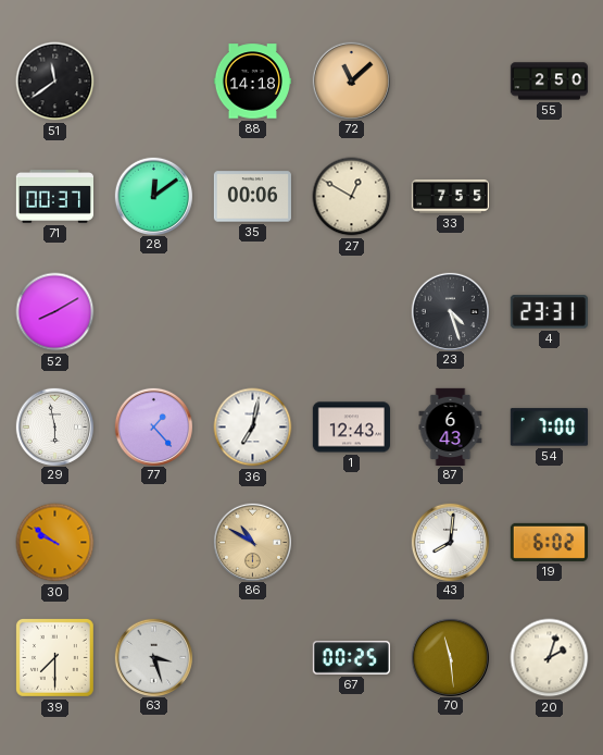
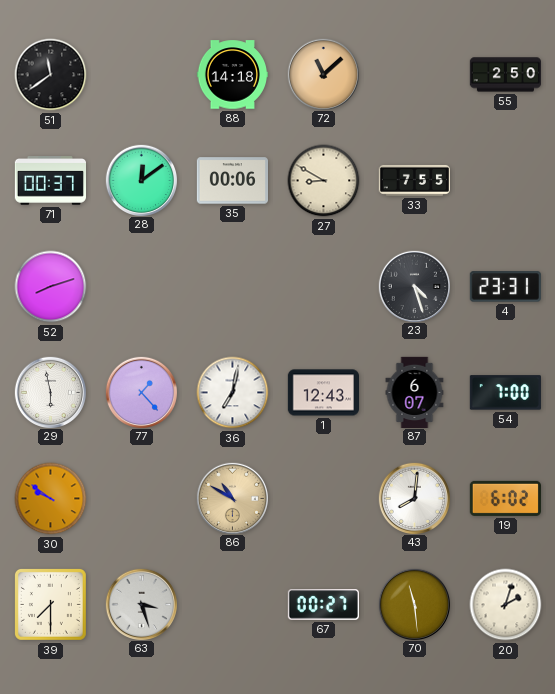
27: 12:50 -> 8:50 (324, 181)
52: 8:10 -> 8:12 (51, 287)
87: 6:43 -> 6:07 (415, 392)
67: 00:25 -> 00:27 (323, 605)
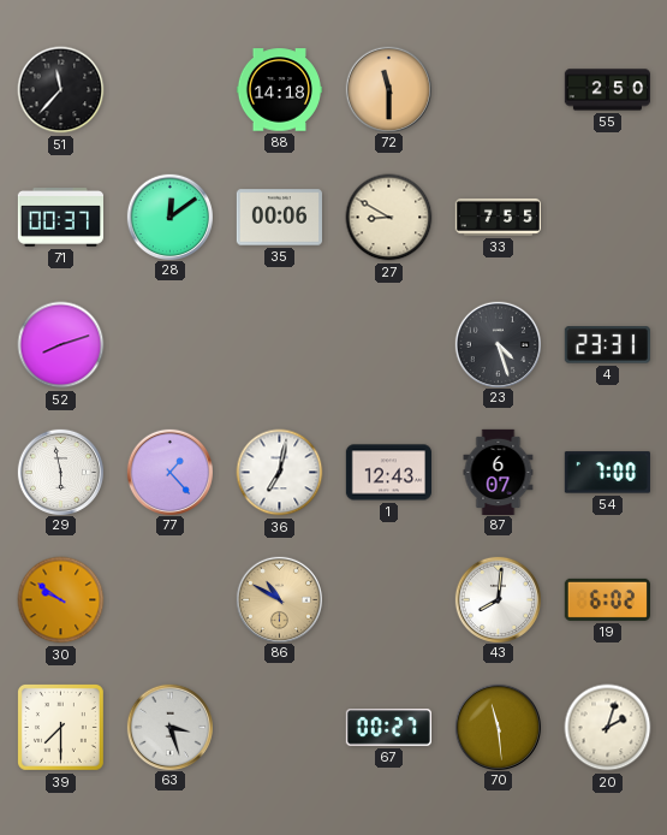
51: 11:39 -> 11:37 (61, 90)
72: 11:08 -> 11:30 (388, 89)
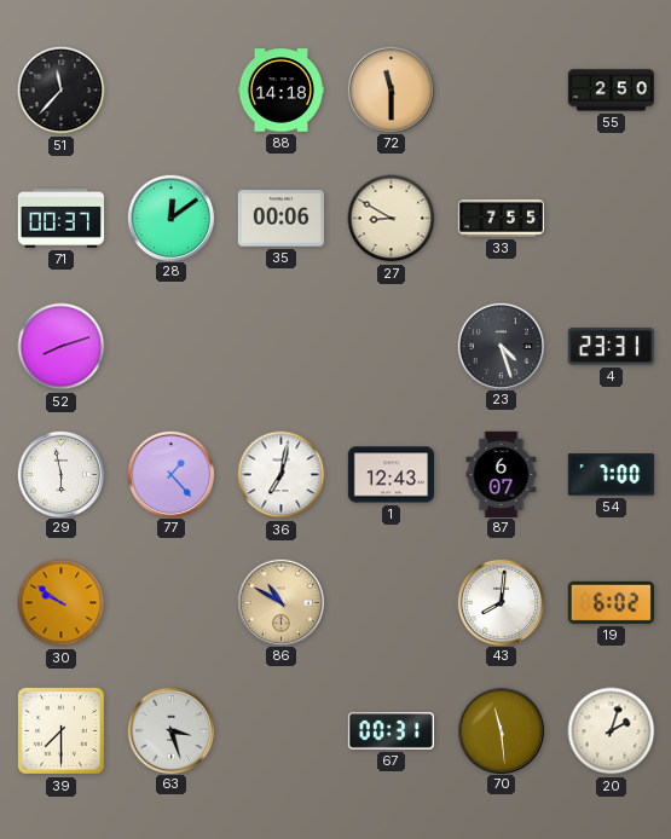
67: 00:27 -> 00:31 (391, 731)
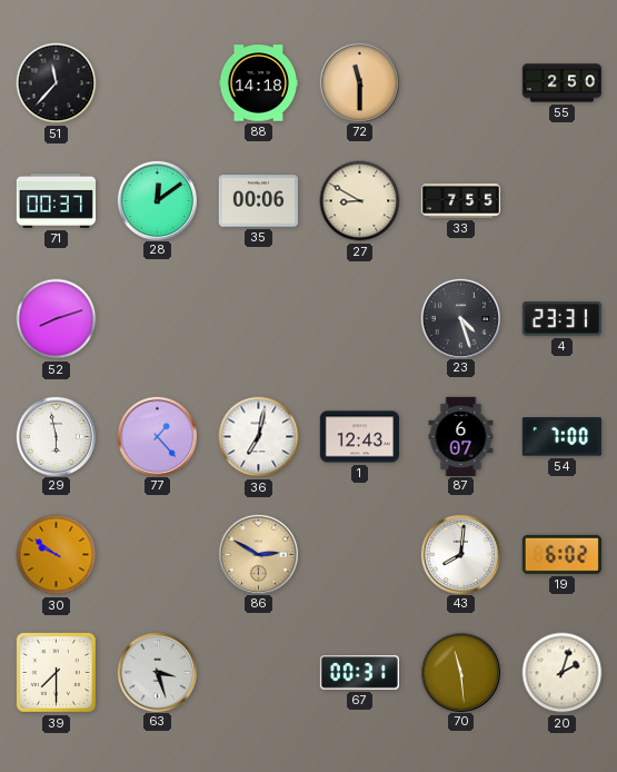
86: 10:50 -> 2:50 (258, 554)
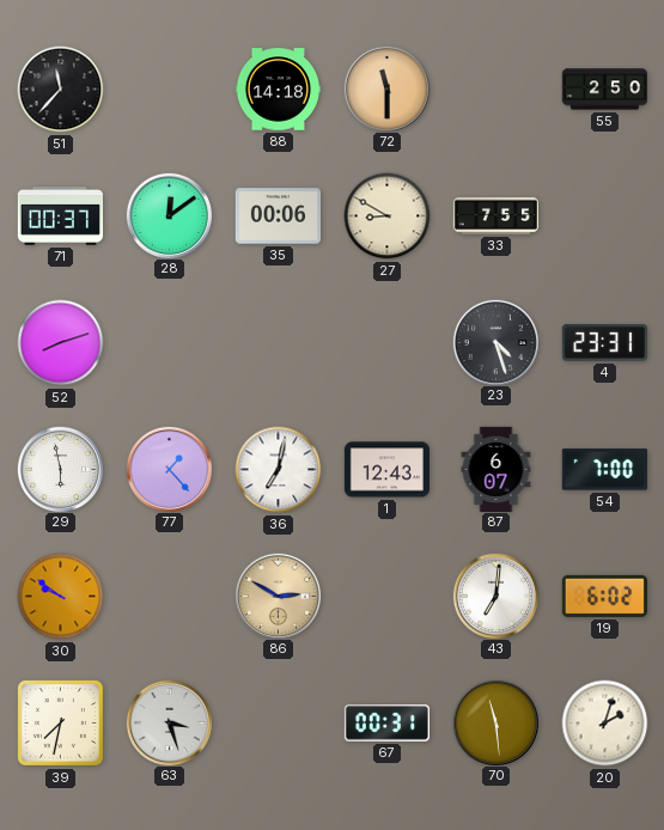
43: 8:01 -> 7:01 (495, 596)
39: 7:30 -> 7:32 (60, 722)
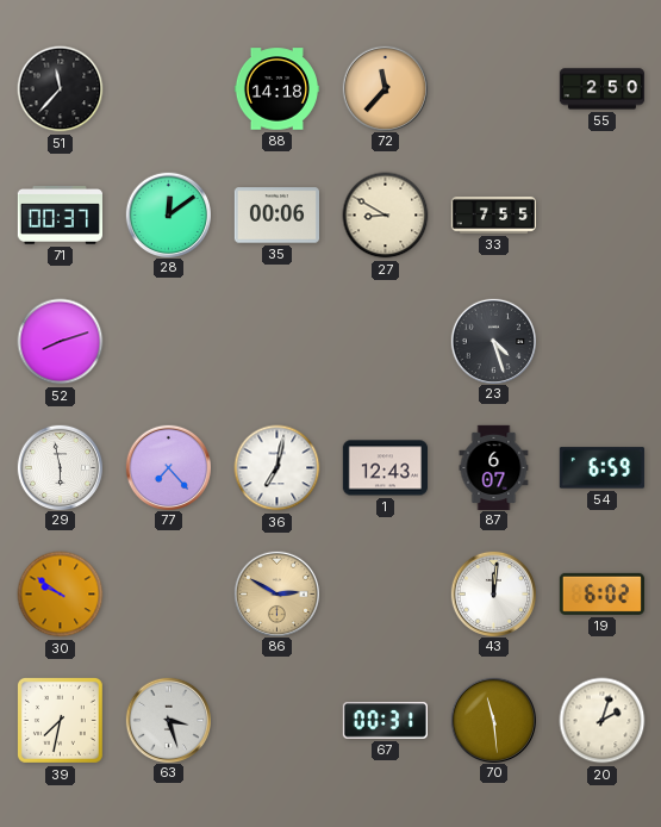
72: 11:30 -> 11:37 (385, 88)
4: 23:31 -> none (604, 343)
77: 1:23 -> 7:23 (168, 467)
54: 7:00 -> 6:59 (601, 468)
43: 7:01 -> 12:01 (493, 593)
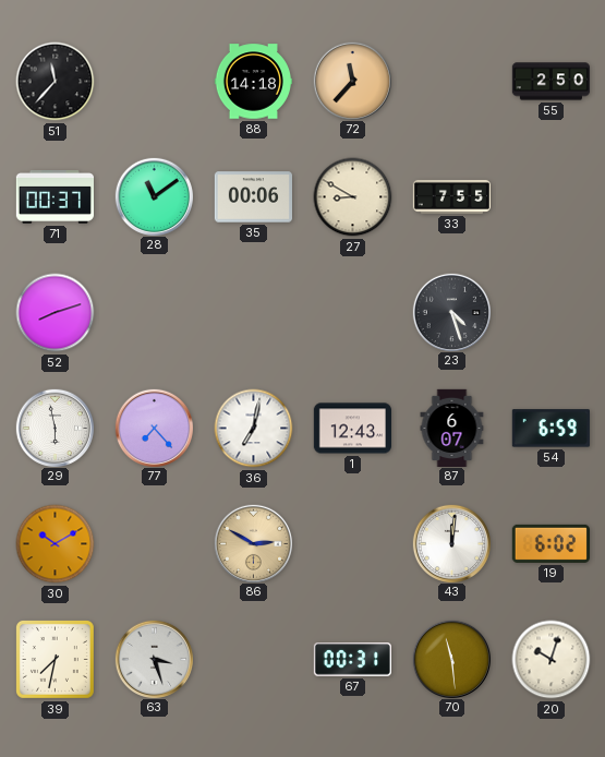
28: 12:09 -> 11:09 (154, 196)
30: 9:51 -> 10:10 (56, 544)
20: 2:03 -> 10:03 (552, 660)
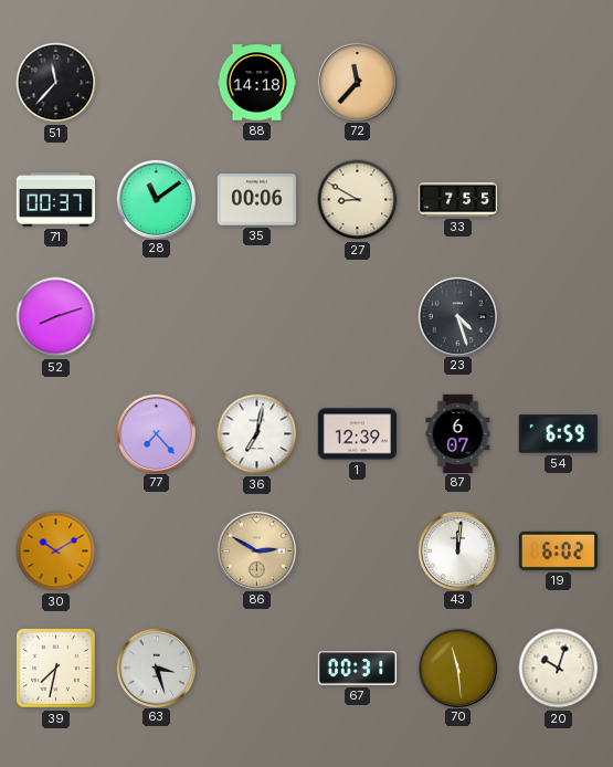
55: 2:50 -> none (550, 82)
29: 5:58 -> none (55, 428)
1: 12:43 -> 12:39 (357, 434)
